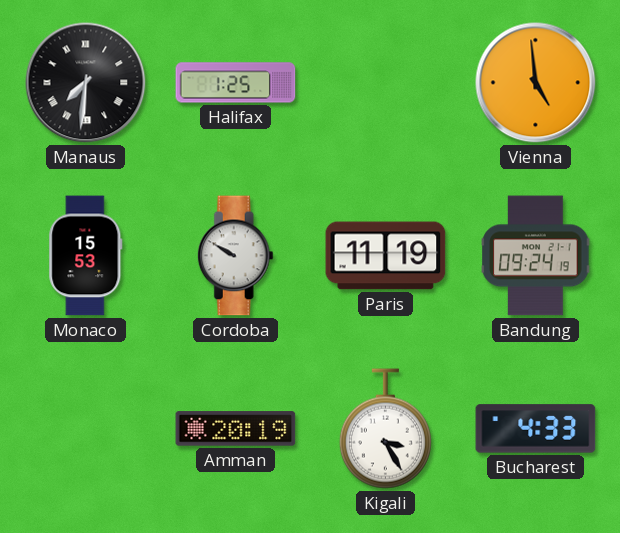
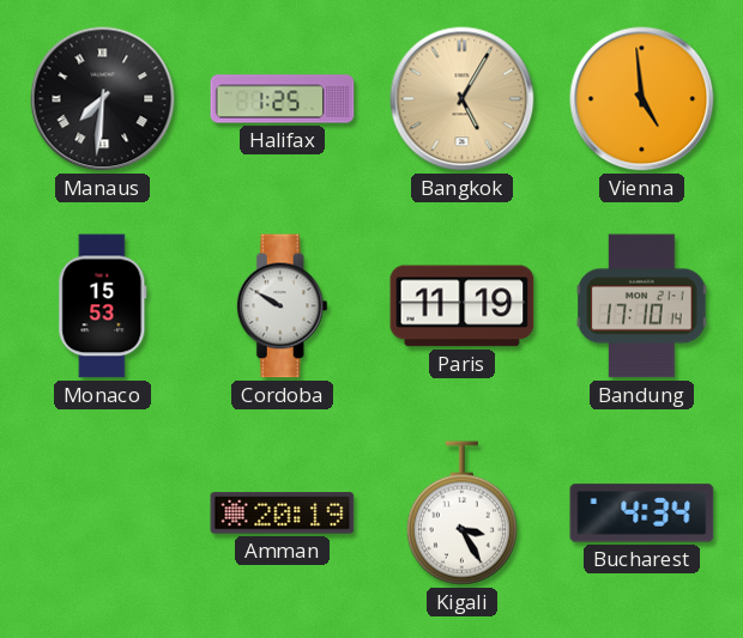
Bangkok: none -> 5:05 (463, 99)
Bandung: 09:24 -> 17:10 (642, 306)
Bucharest: 4:33 -> 4:34 (642, 514)
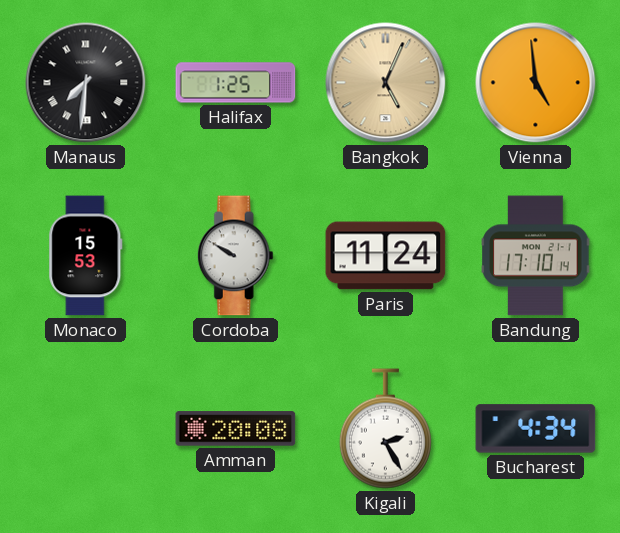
Bangkok: 5:05 -> 5:04 (386, 83)
Paris: 11:19 -> 11:24 (386, 256)
Amman: 20:19 -> 20:08 (236, 429)
Kigali: 3:25 -> 2:25 (385, 429)
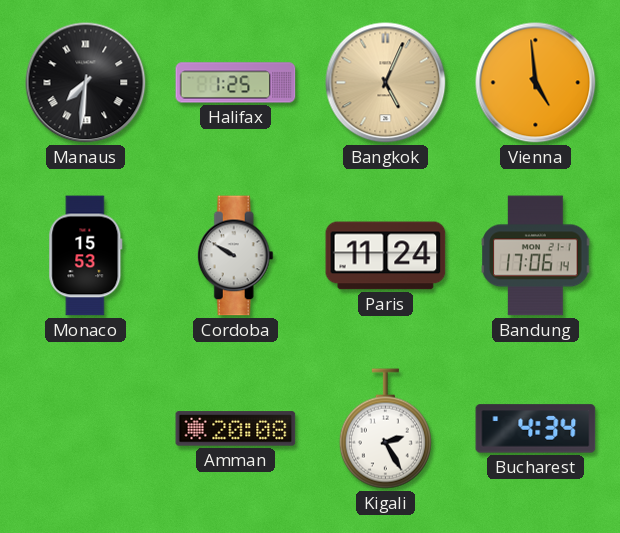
Bandung: 17:10 -> 17:06 (536, 256)
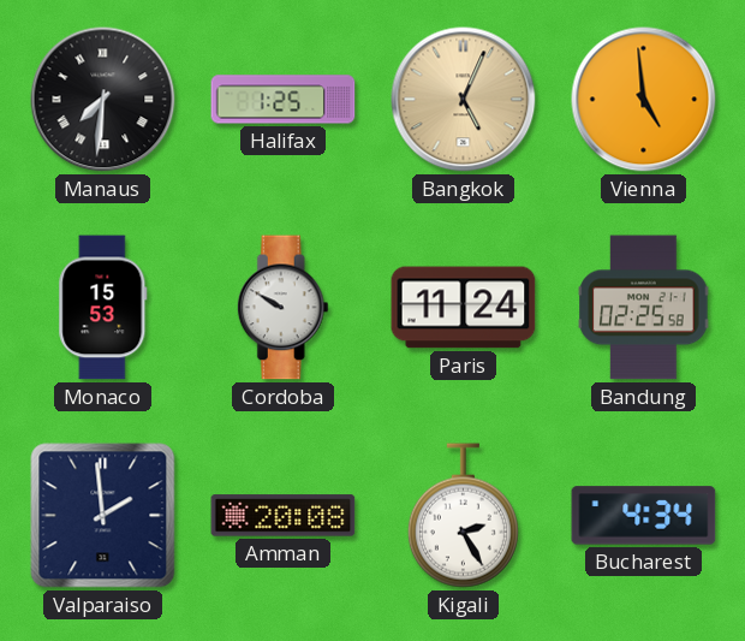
Bandung: 17:06 -> 02:25 (644, 308)
Valparaiso: none -> 1:59 (103, 516)
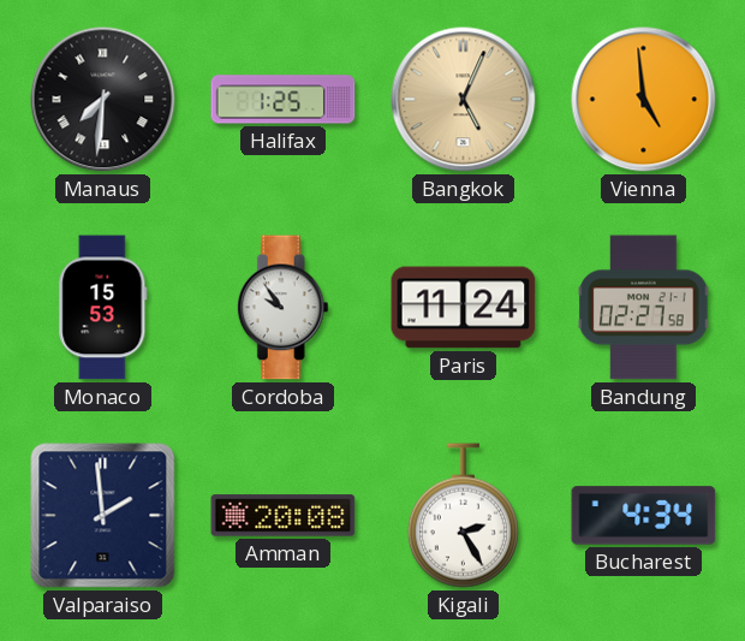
Cordoba: 9:50 -> 9:54 (282, 308)
Bandung: 02:25 -> 02:27 (644, 308)
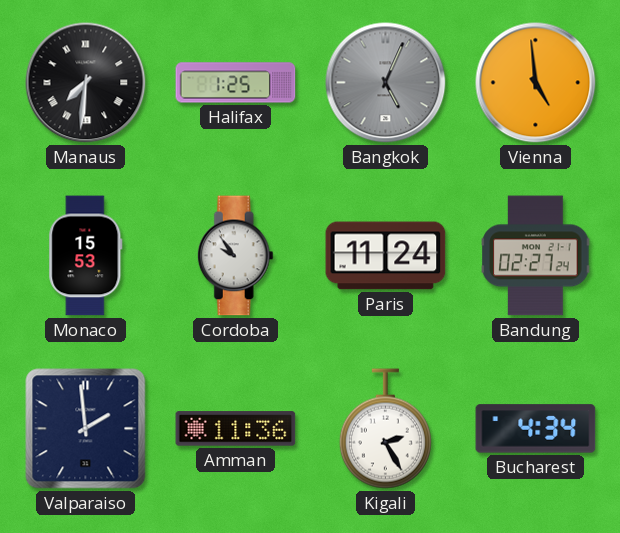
Bangkok dial: champagne -> grey (386, 83)
Bandung: 02:27:58 -> 02:27:24 (536, 256)
Amman: 20:08 -> 11:36 (236, 429)
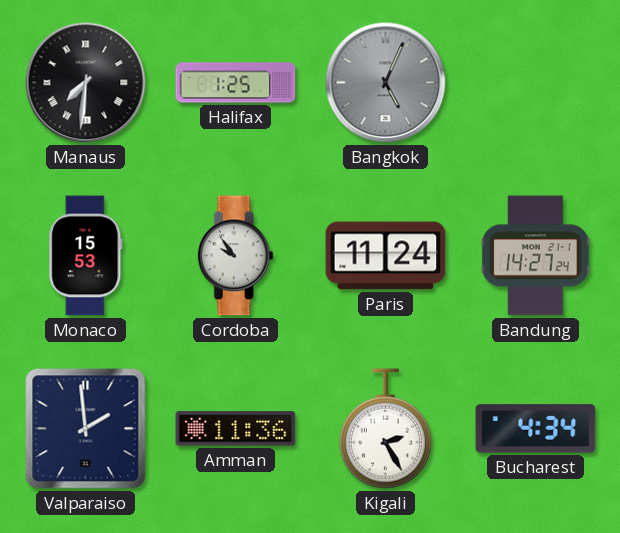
Vienna: 4:59 -> none (536, 83)
Bandung: 02:27 -> 14:27 (536, 256)
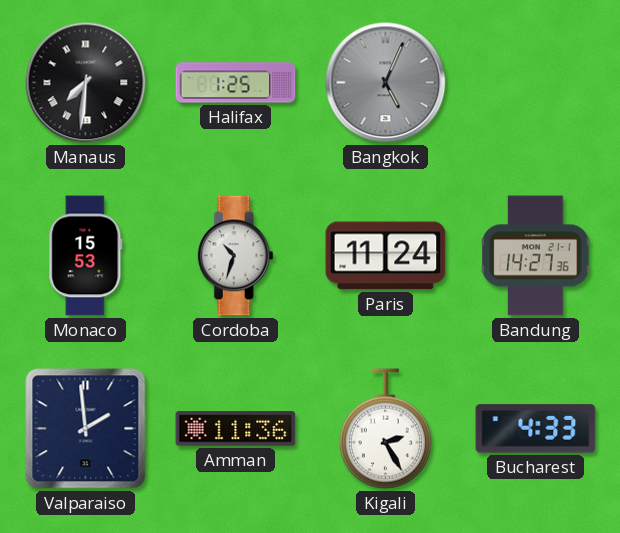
Cordoba: 9:54 -> 10:33 (235, 256)
Bandung: 14:27:24 -> 14:27:36 (536, 256)
Bucharest: 4:34 -> 4:33 (536, 429)
